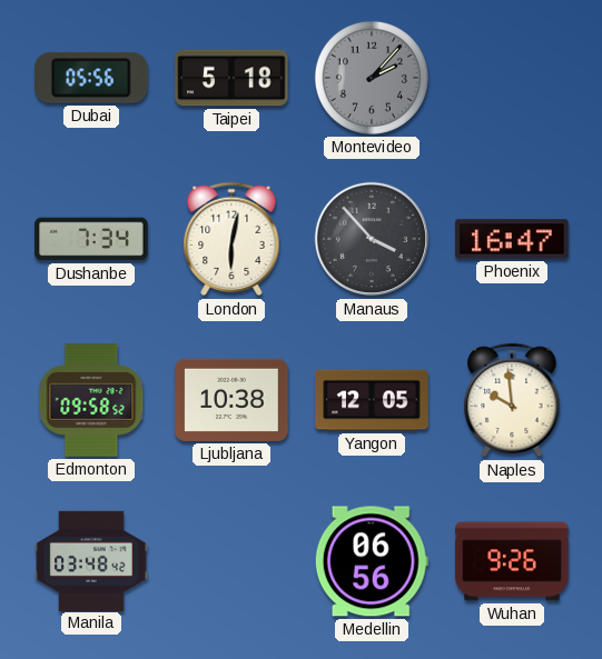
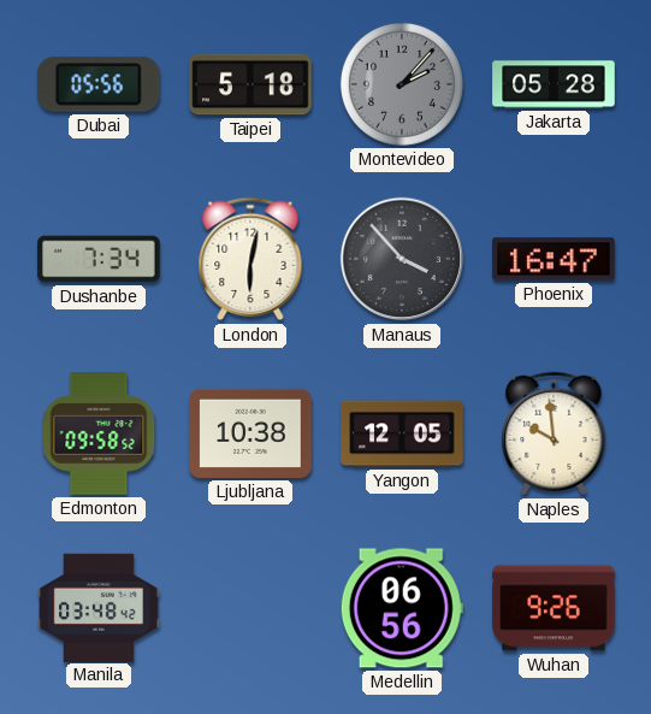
Jakarta: none -> 05:28 (554, 84)
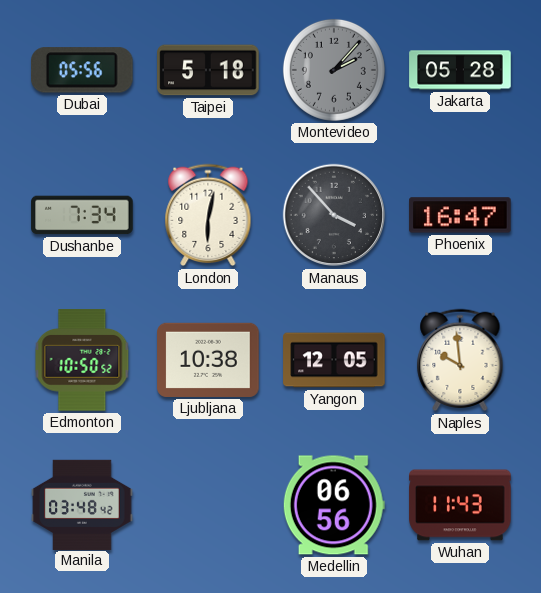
Edmonton: 09:58 -> 10:50 (82, 360)
Wuhan: 9:26 -> 11:43 (460, 505)
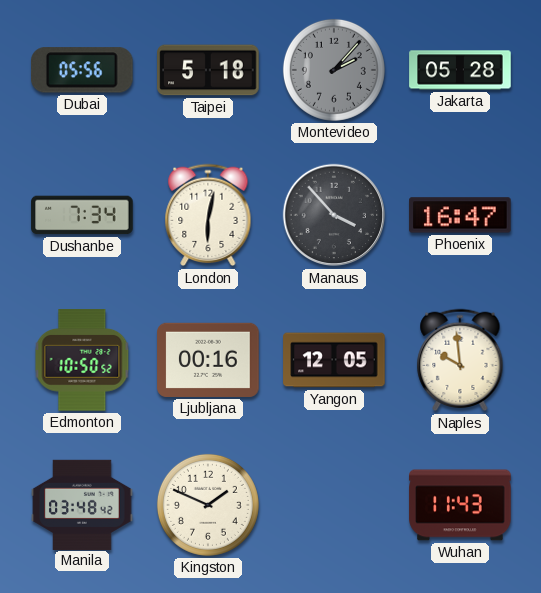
Ljubljana: 10:38 -> 00:16 (208, 360)
Kingston: none -> 1:49 (208, 505)
Medellin: 06:56 -> none (334, 505)
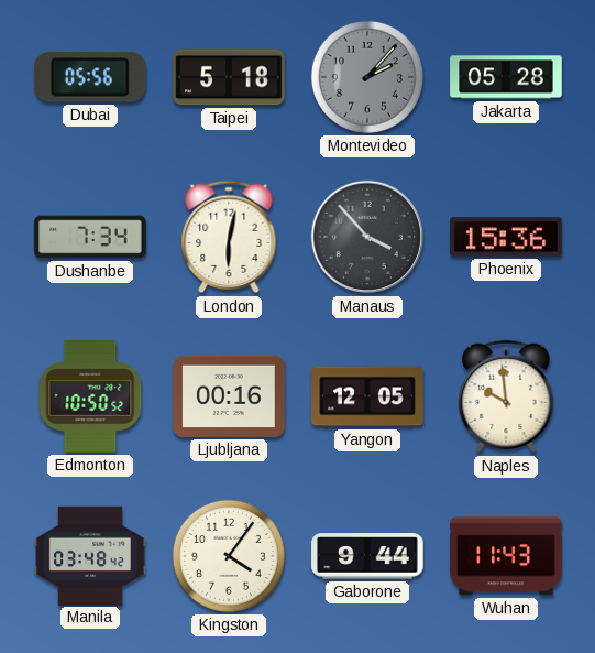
Phoenix: 16:47 -> 15:36 (506, 237)
Kingston: 1:49 -> 4:06 (229, 556)
Gaborone: none -> 9:44 (367, 556)
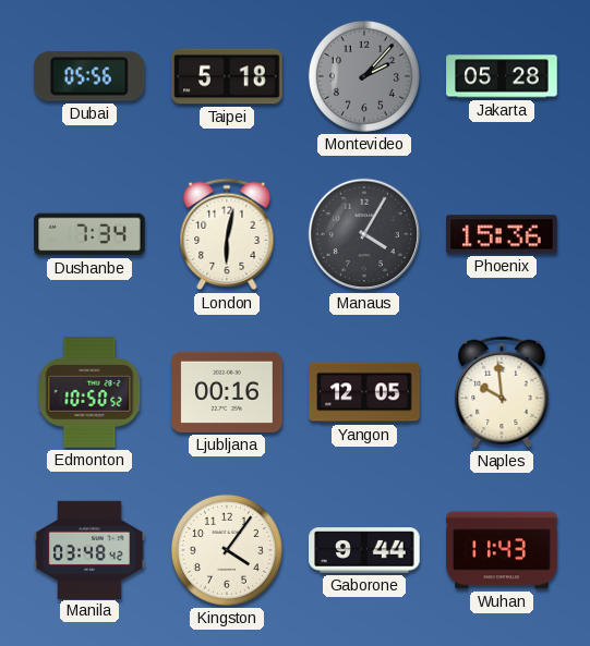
Manaus: 3:53 -> 4:05 (364, 234)
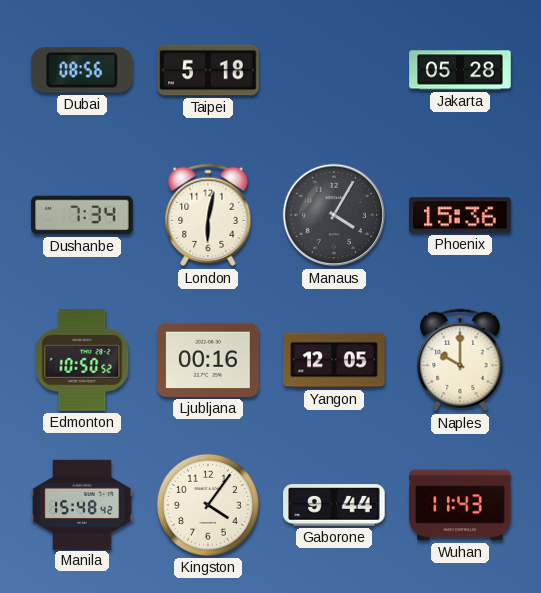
Dubai: 05:56 -> 08:56 (82, 70)
Montevideo: 2:07 -> none (364, 76)
Naples: 9:59 -> 10:00 (460, 360)
Manila: 03:48 -> 15:48 (82, 504)
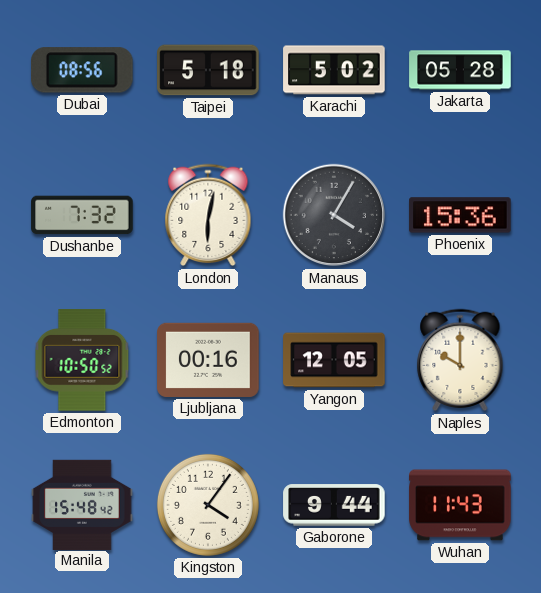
Karachi: none -> 5:02 (334, 70)
Dushanbe: 7:34 -> 7:32 (82, 215)
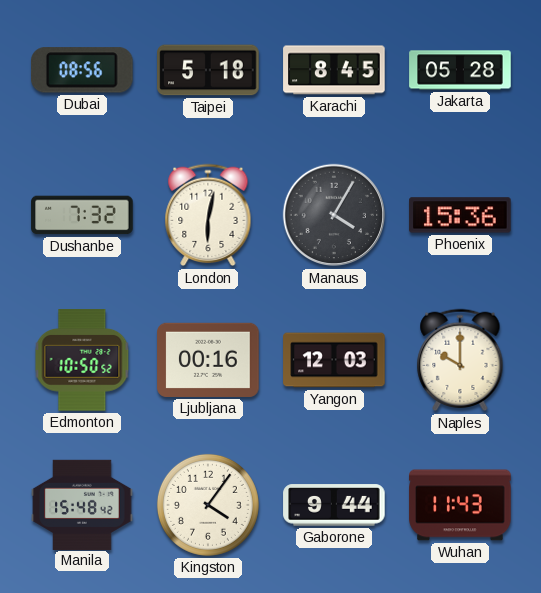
Karachi: 5:02 -> 8:45 (334, 70)
Yangon: 12:05 -> 12:03 (334, 360)
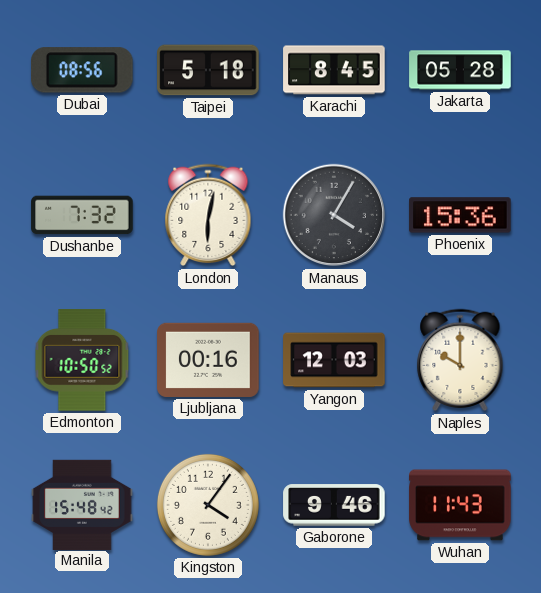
Gaborone: 9:44 -> 9:46 (334, 505)
